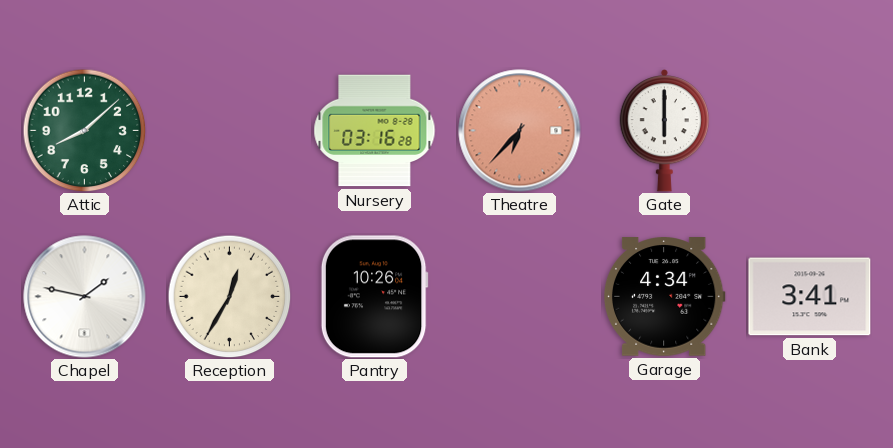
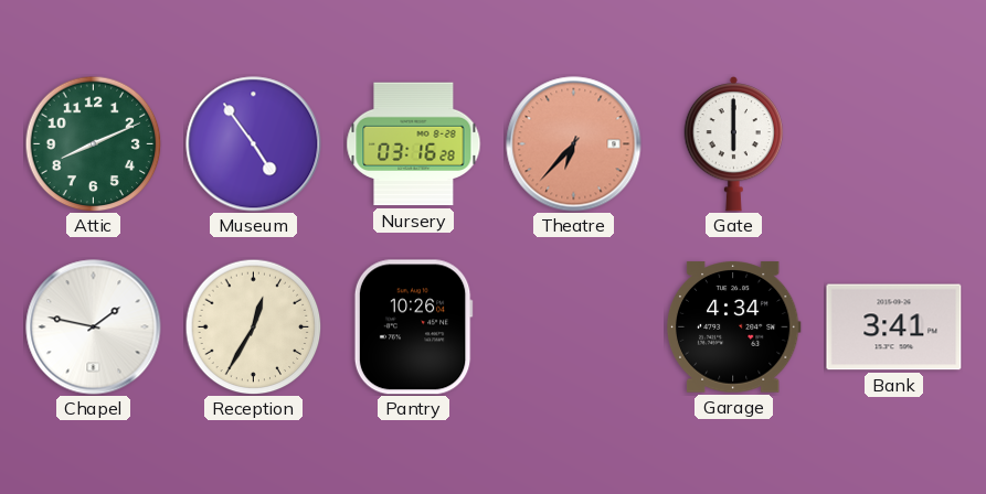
Attic: 8:08 -> 8:11 (93, 143)
Museum: none -> 4:54 (254, 144)
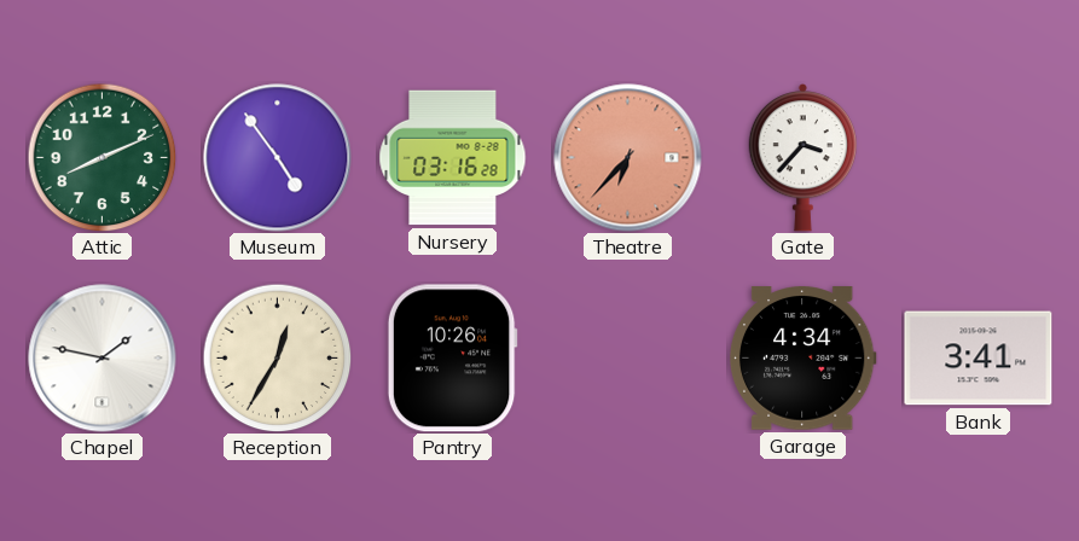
Gate: 6:00 -> 3:37 (802, 158)
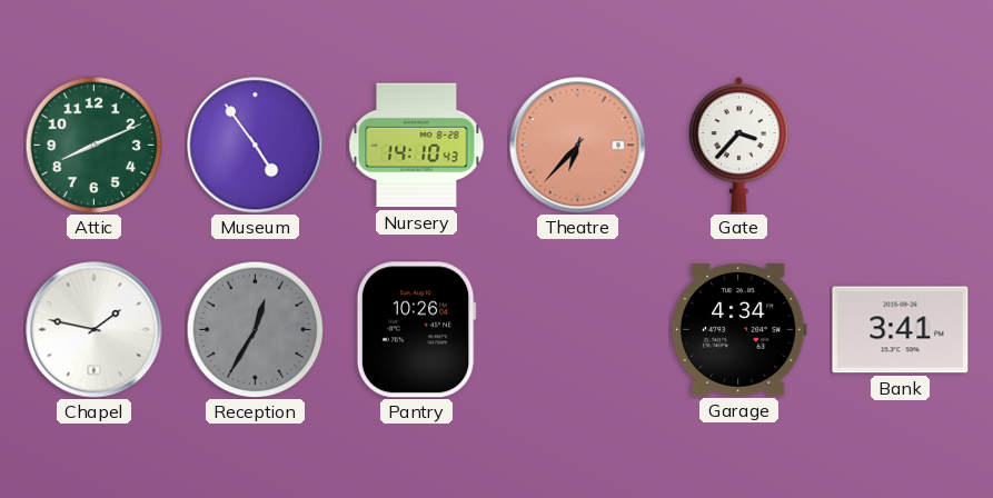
Nursery: 03:16 -> 14:10 (417, 146)
Reception dial: cream -> grey (255, 329)
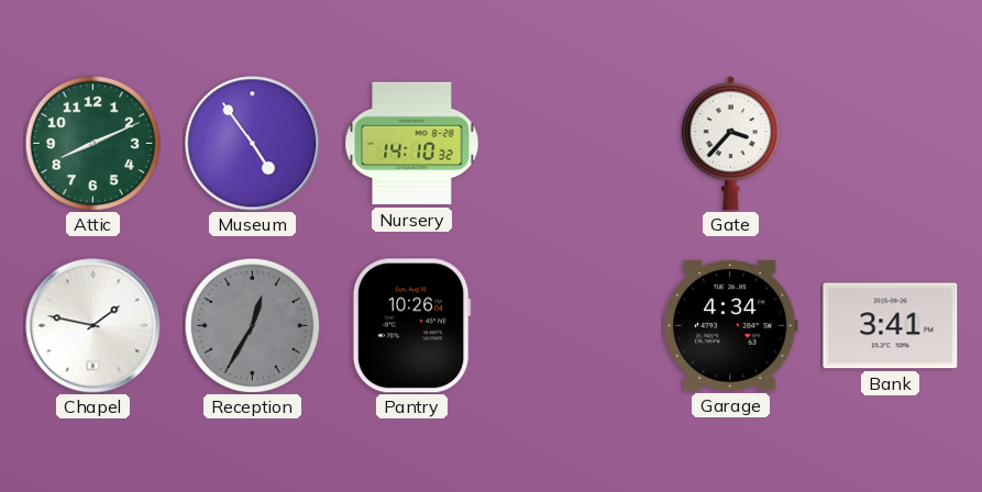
Nursery: 14:10:43 -> 14:10:32 (412, 144)
Theatre: 6:37 -> none (578, 146)
